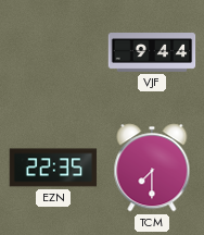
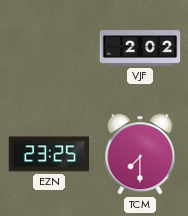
VJF: 9:44 -> 2:02 (140, 49)
EZN: 22:35 -> 23:25 (49, 154)
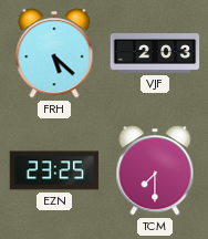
FRH: none -> 5:22 (54, 53)
VJF: 2:02 -> 2:03 (155, 54)
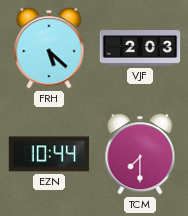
EZN: 23:25 -> 10:44 (49, 154)
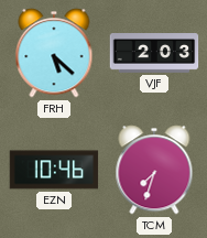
EZN: 10:44 -> 10:46 (54, 170)
TCM: 7:30 -> 7:33 (154, 170)
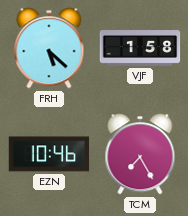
VJF: 2:03 -> 1:58 (140, 49)
TCM: 7:33 -> 7:25 (140, 154)
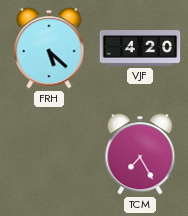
VJF: 1:58 -> 4:20 (140, 49)
EZN: 10:46 -> none (49, 154)
